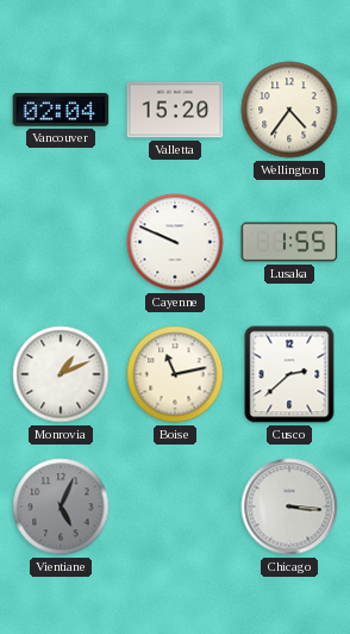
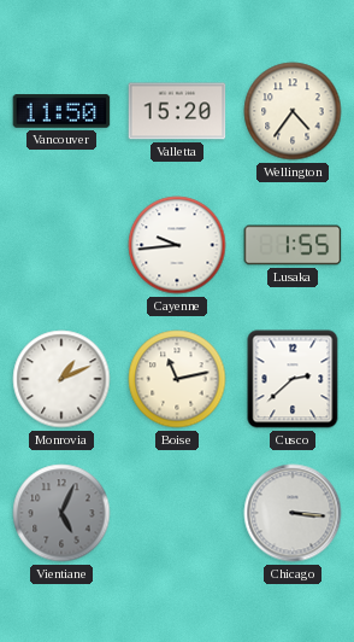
Vancouver: 02:04 -> 11:50 (61, 111)
Cayenne: 9:49 -> 9:44 (177, 245)
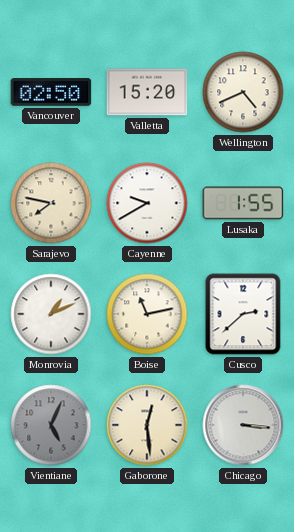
Vancouver: 11:50 -> 02:50 (51, 92)
Wellington: 4:36 -> 4:41 (243, 92)
Sarajevo: none -> 7:47 (51, 203)
Cayenne: 9:44 -> 9:40 (147, 203)
Gaborone: none -> 12:29 (147, 425)
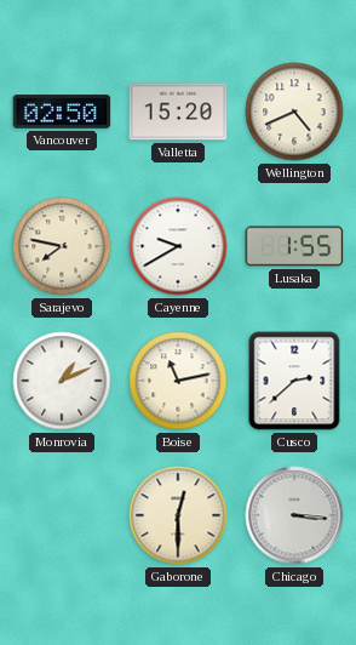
Vientiane: 5:04 -> none (51, 425)
Gaborone: 12:29 -> 12:30 (178, 515)
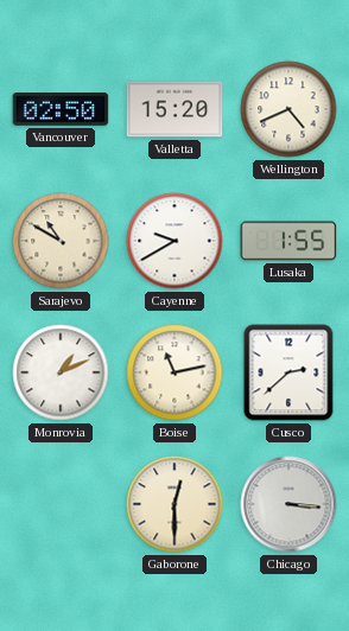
Sarajevo: 7:47 -> 10:50 (61, 241)
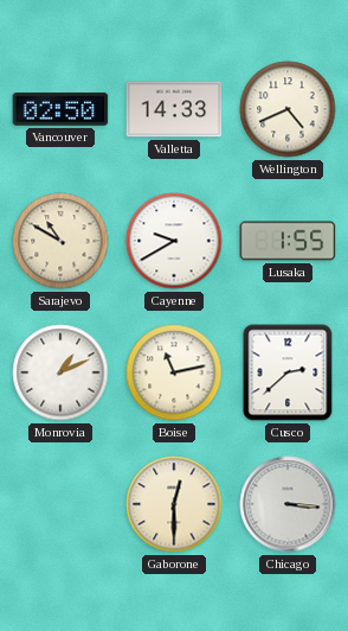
Valletta: 15:20 -> 14:33 (174, 109)
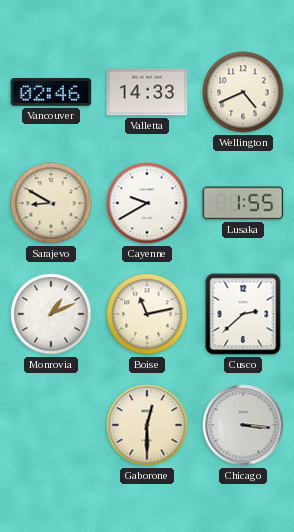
Vancouver: 02:50 -> 02:46 (51, 92)
Sarajevo: 10:50 -> 8:50 (51, 203)
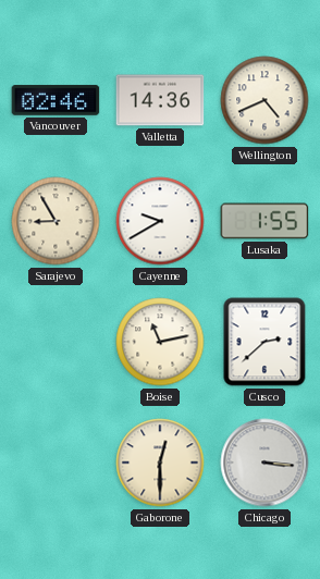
Valletta: 14:33 -> 14:36 (160, 100)
Sarajevo: 8:50 -> 8:55 (56, 221)
Monrovia: 1:11 -> none (51, 314)
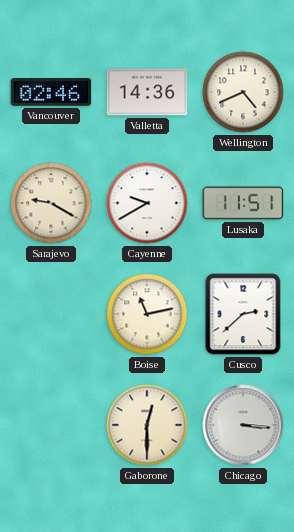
Sarajevo: 8:55 -> 9:20 (51, 203)
Lusaka: 1:55 -> 11:51 (243, 203)
